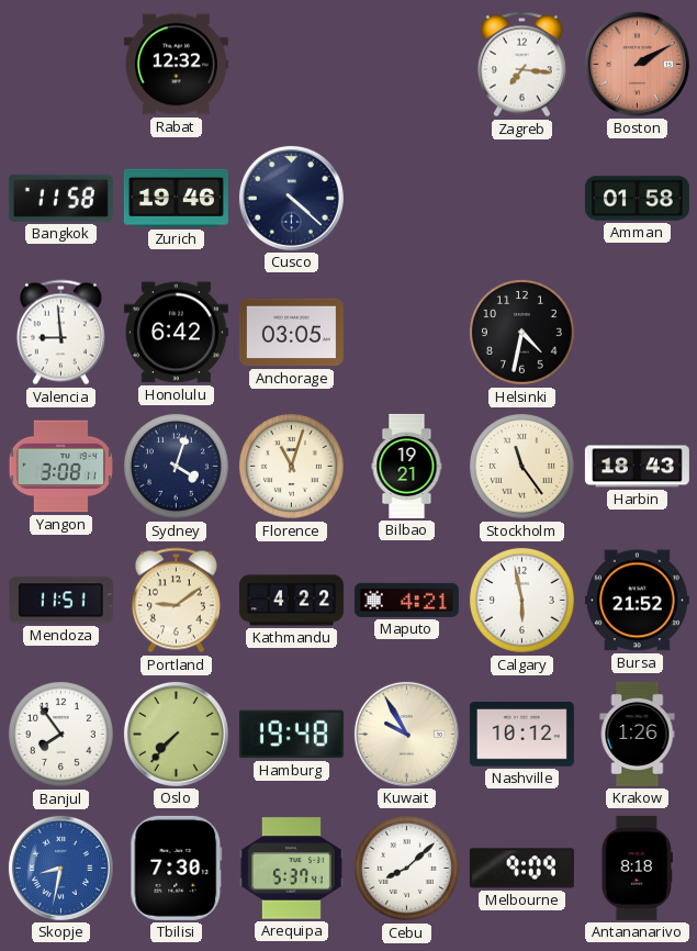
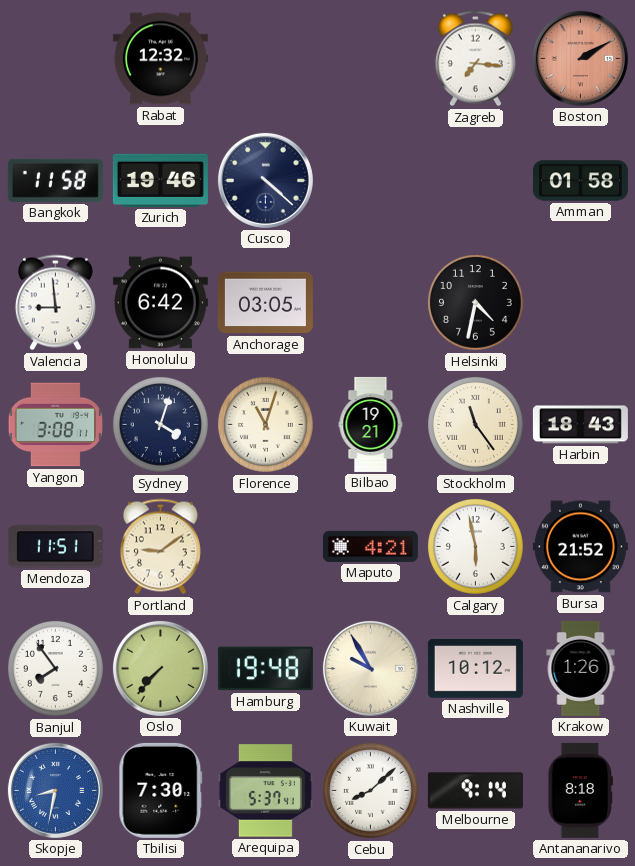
Kathmandu: 4:22 -> none (291, 601)
Melbourne: 9:09 -> 9:14 (475, 791)
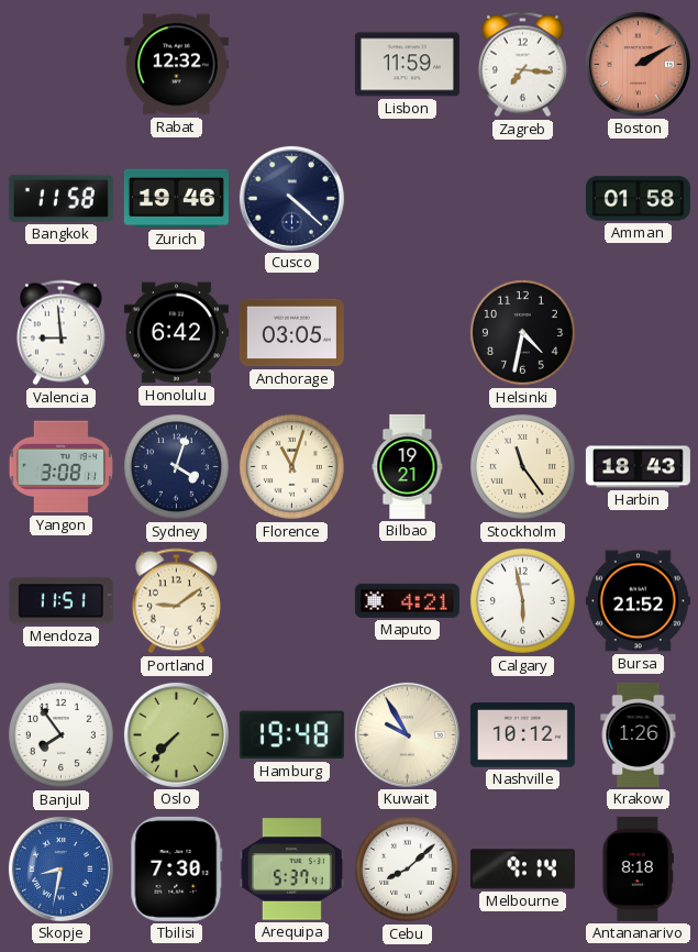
Lisbon: none -> 11:59 (407, 65)
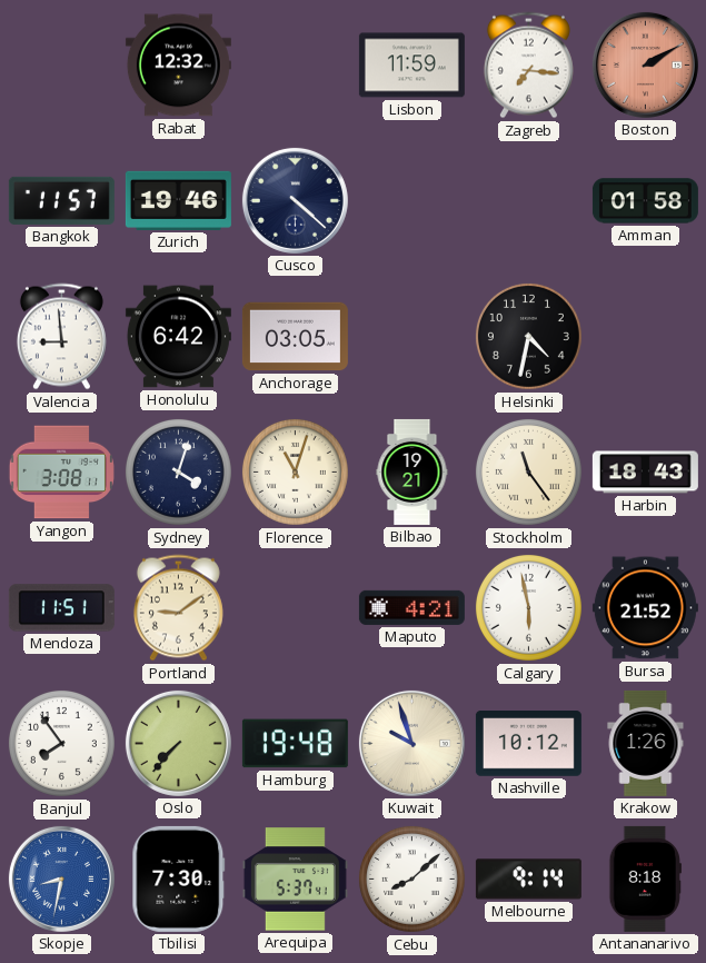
Bangkok: 11:58 -> 11:57 (61, 200)
Kuwait: 9:55 -> 9:57 (411, 743)
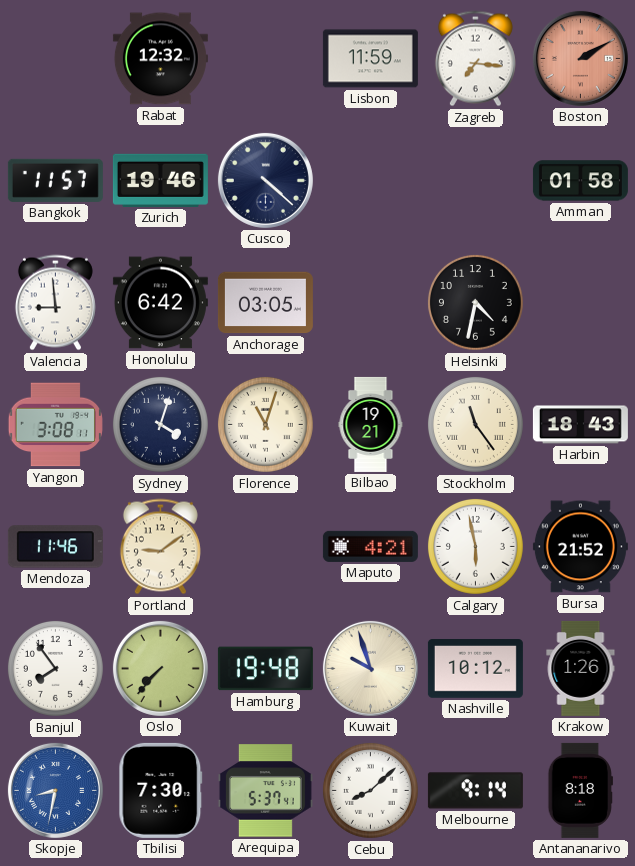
Mendoza: 11:51 -> 11:46 (55, 547)
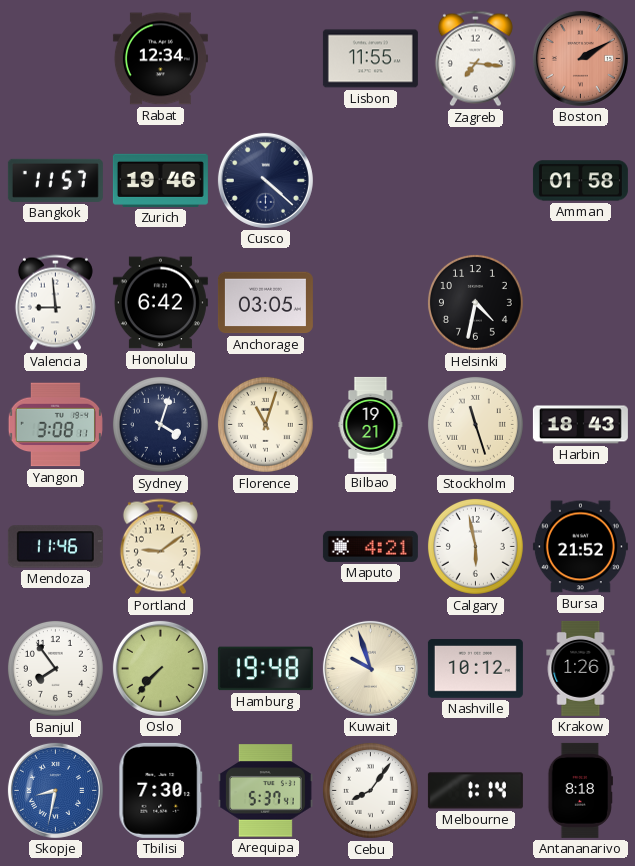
Rabat: 12:32 -> 12:34 (160, 59)
Lisbon: 11:59 -> 11:55 (370, 59)
Stockholm: 11:24 -> 11:27 (475, 424)
Cebu: 8:08 -> 8:06 (370, 790)
Melbourne: 9:14 -> 1:14 (475, 791)
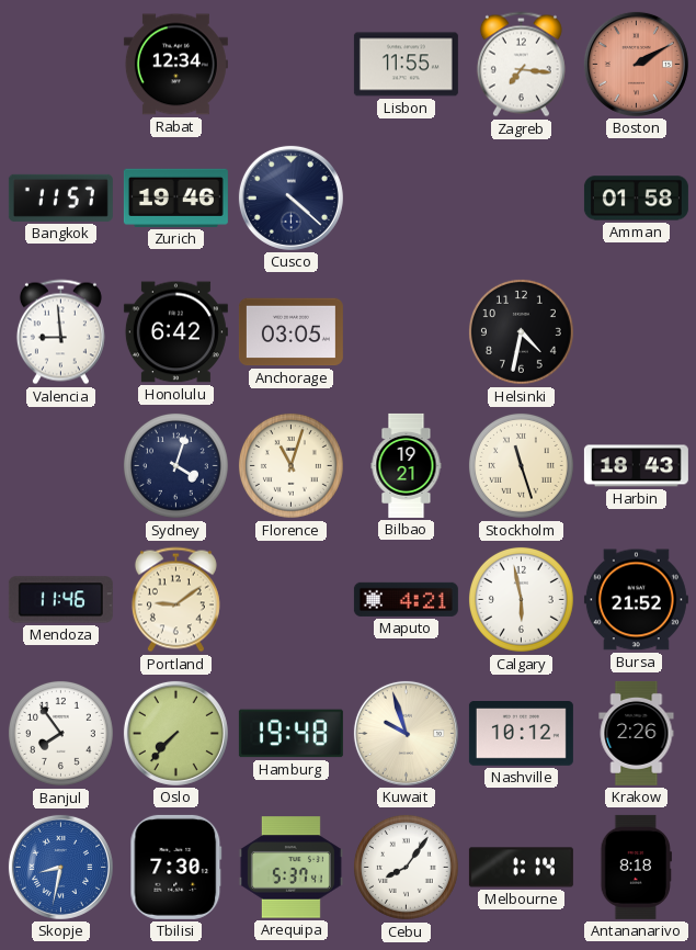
Yangon: 3:08 -> none (55, 425)
Krakow: 1:26 -> 2:26 (637, 733)
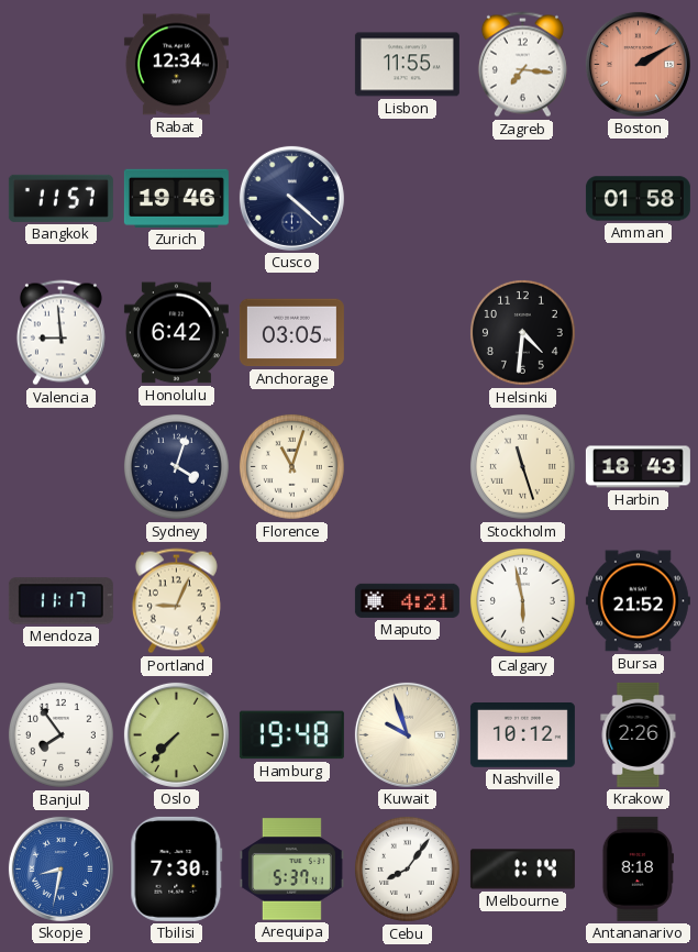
Helsinki: 4:32 -> 4:31 (522, 332)
Bilbao: 19:21 -> none (407, 465)
Mendoza: 11:46 -> 11:17 (60, 601)
Portland: 9:09 -> 9:04 (176, 601)
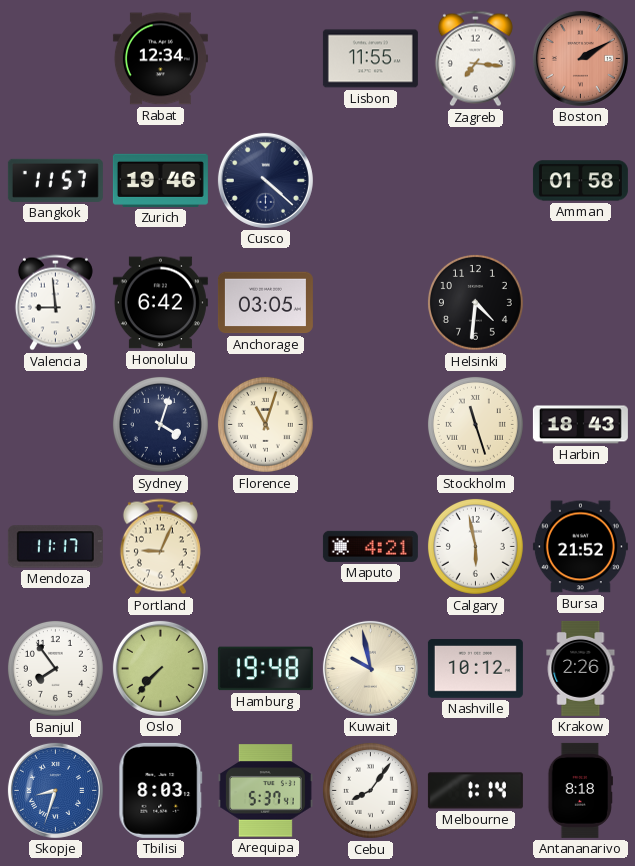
Kuwait: 9:57 -> 9:58 (370, 668)
Skopje: 8:32 -> 8:33 (55, 790)
Tbilisi: 7:30 -> 8:03 (161, 790)
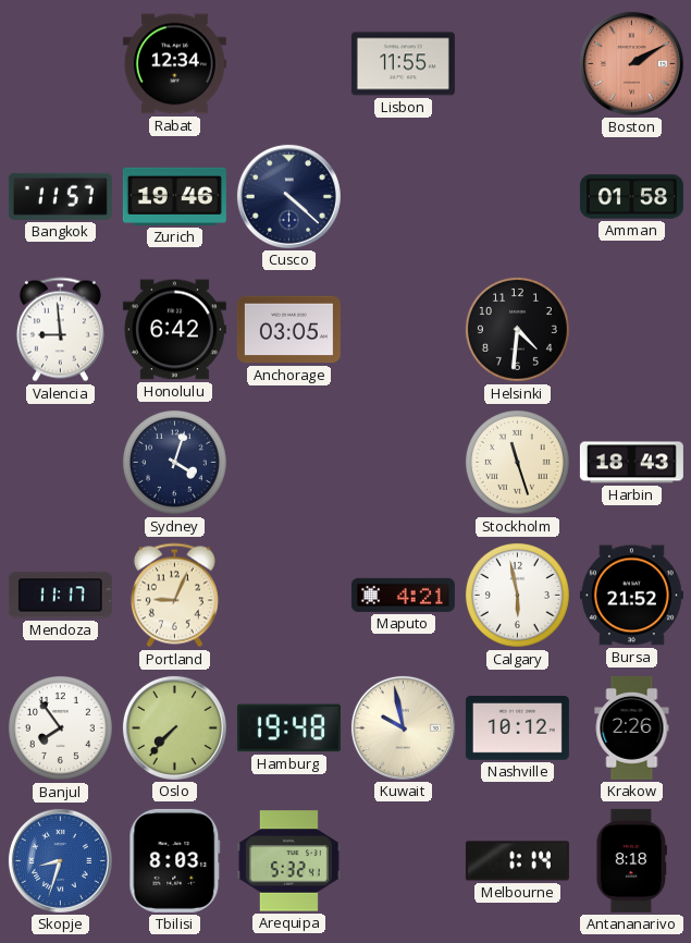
Zagreb: 7:16 -> none (475, 59)
Florence: 11:03 -> none (265, 424)
Arequipa: 5:37 -> 5:32 (288, 861)
Cebu: 8:06 -> none (370, 790)
